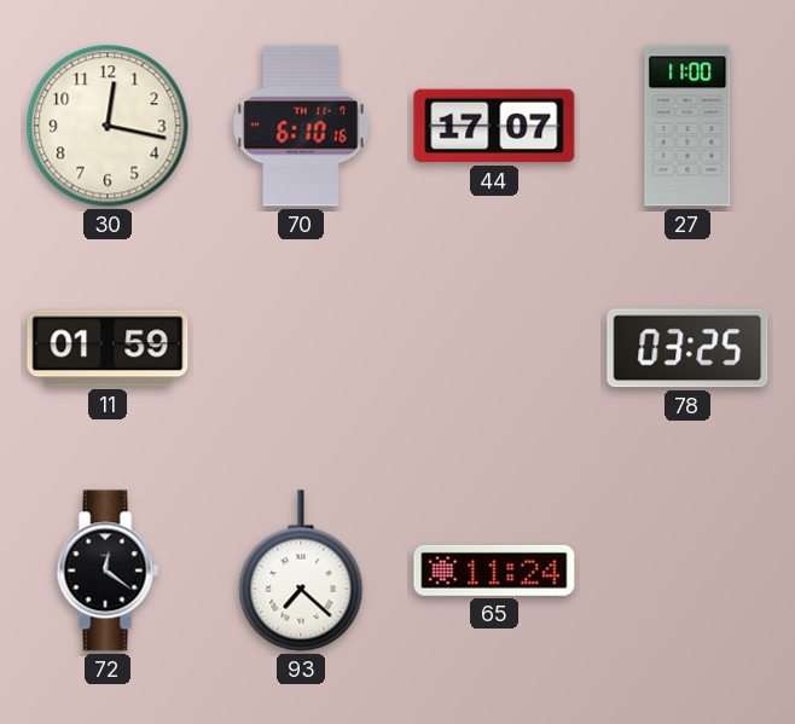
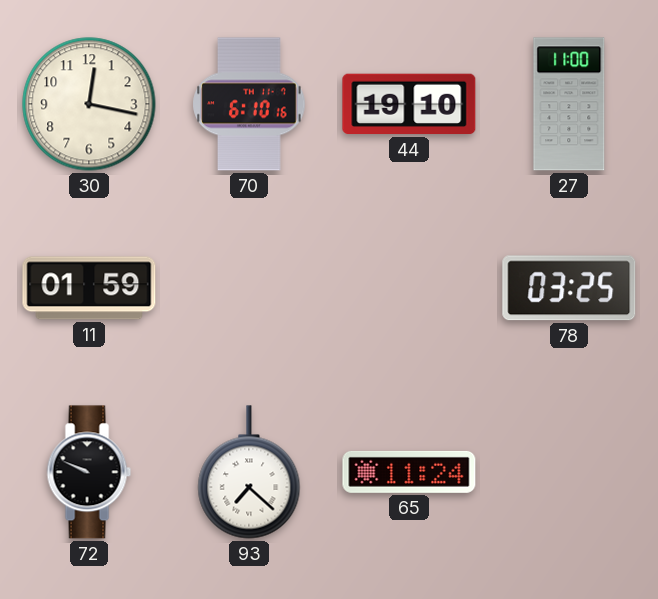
44: 17:07 -> 19:10 (409, 104)
72: 12:21 -> 9:49 (89, 472)
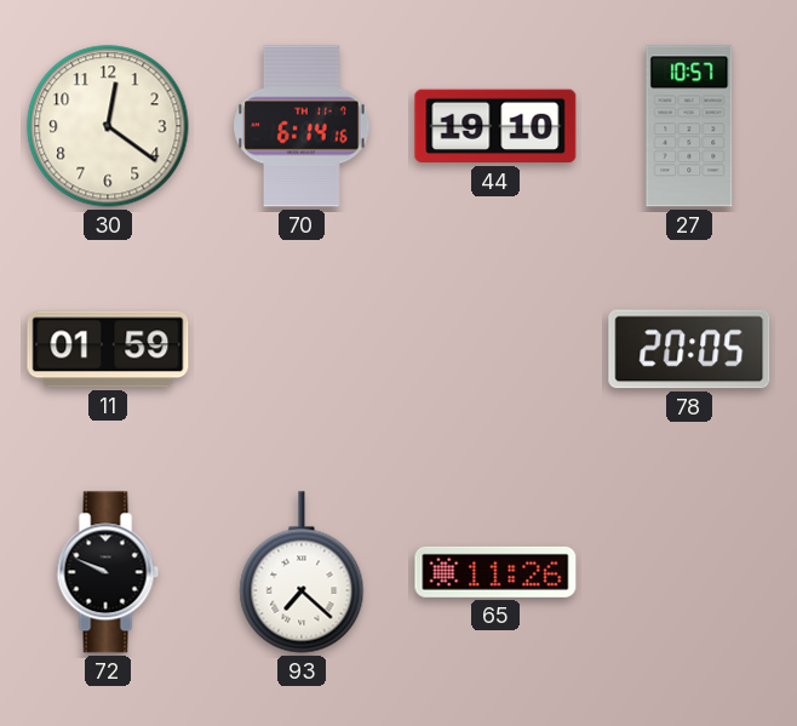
30: 12:17 -> 12:21 (108, 126)
70: 6:10 -> 6:14 (302, 126)
27: 11:00 -> 10:57 (689, 126)
78: 03:25 -> 20:05 (689, 349)
65: 11:24 -> 11:26 (495, 572)
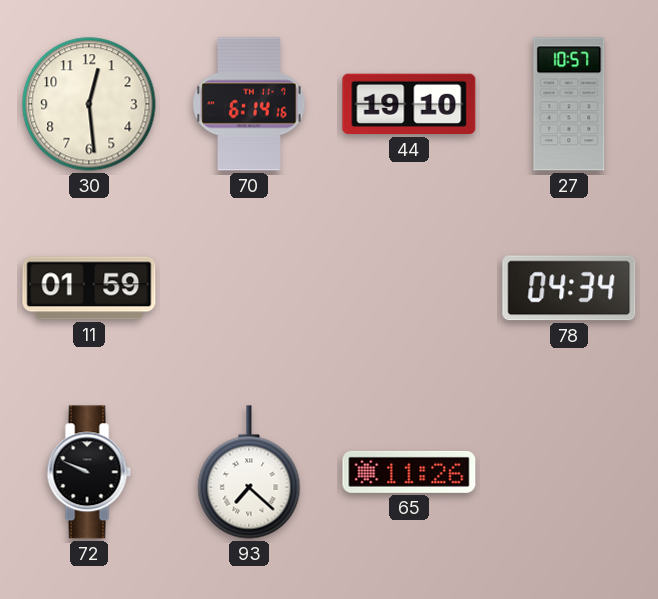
30: 12:21 -> 12:29 (89, 104)
78: 20:05 -> 04:34 (569, 288)
